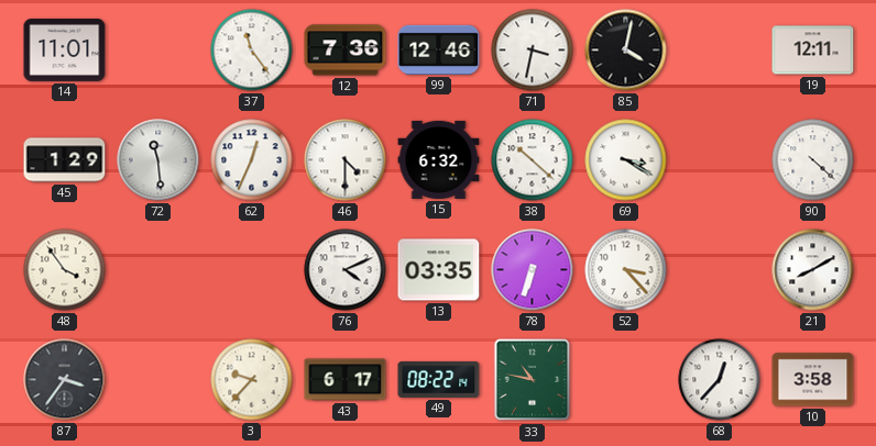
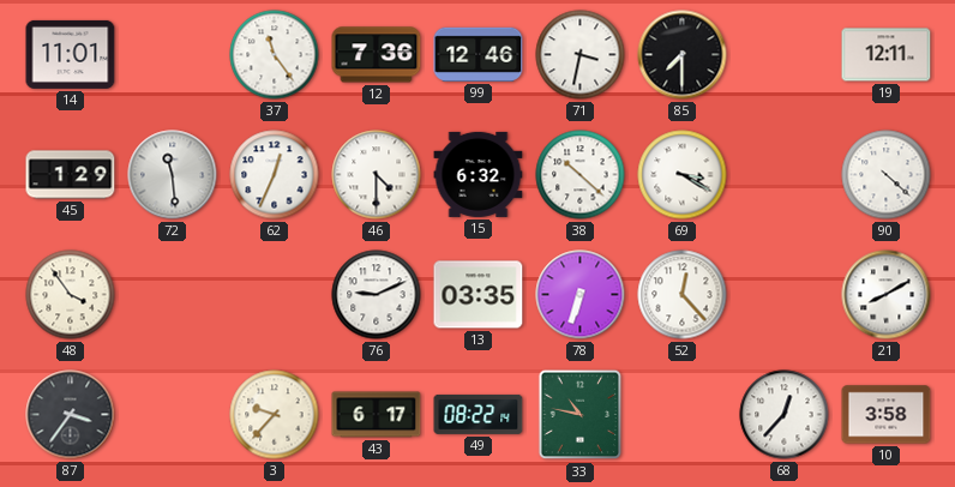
85: 4:02 -> 7:30 (683, 55)
76: 4:11 -> 9:11 (377, 295)
52: 3:23 -> 12:23 (683, 295)
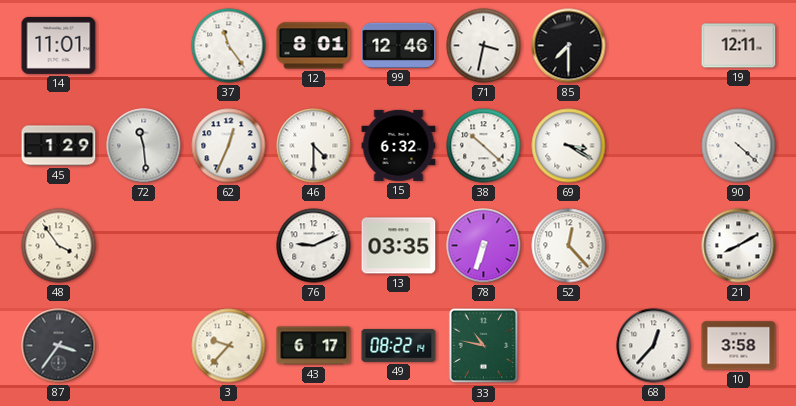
12: 7:36 -> 8:01 (314, 46)
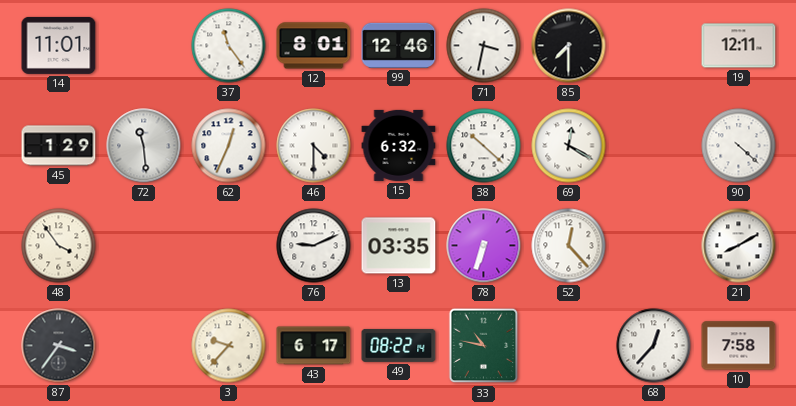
69: 3:20 -> 12:20 (569, 146)
10: 3:58 -> 7:58 (739, 346)
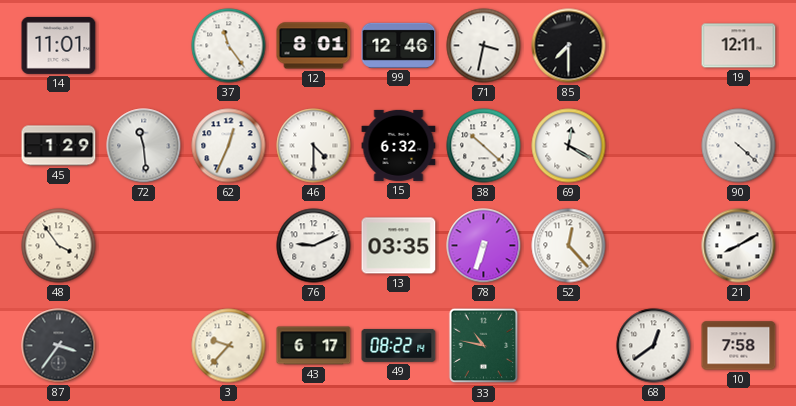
68: 12:37 -> 12:39 (654, 346)
